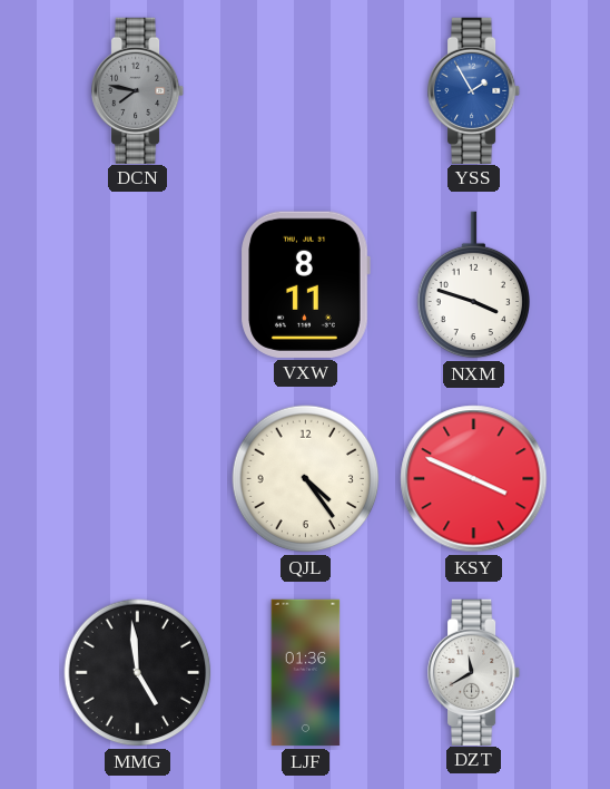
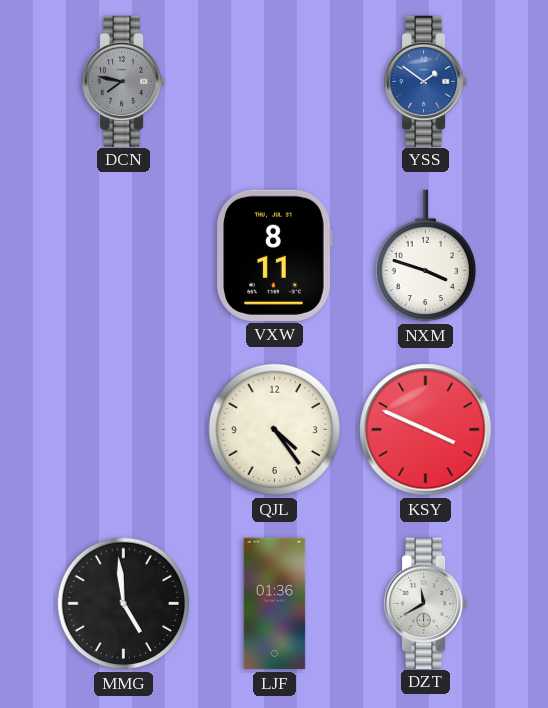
YSS: 1:55 -> 1:51 (427, 81)
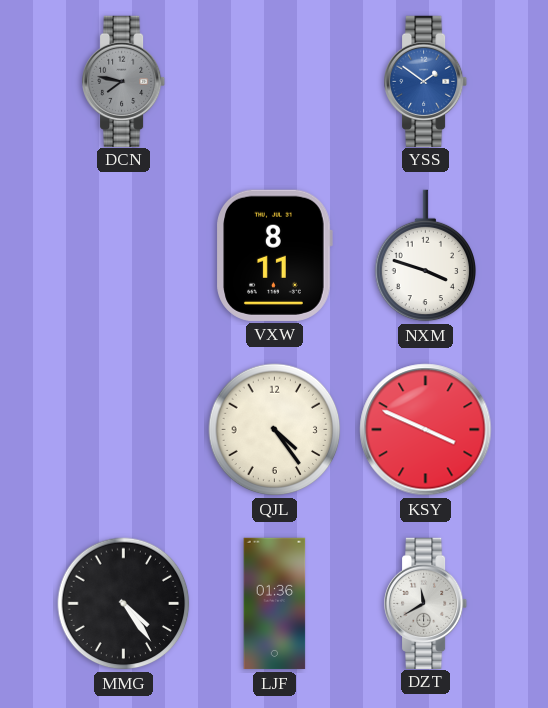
MMG: 4:59 -> 4:24 (124, 604)
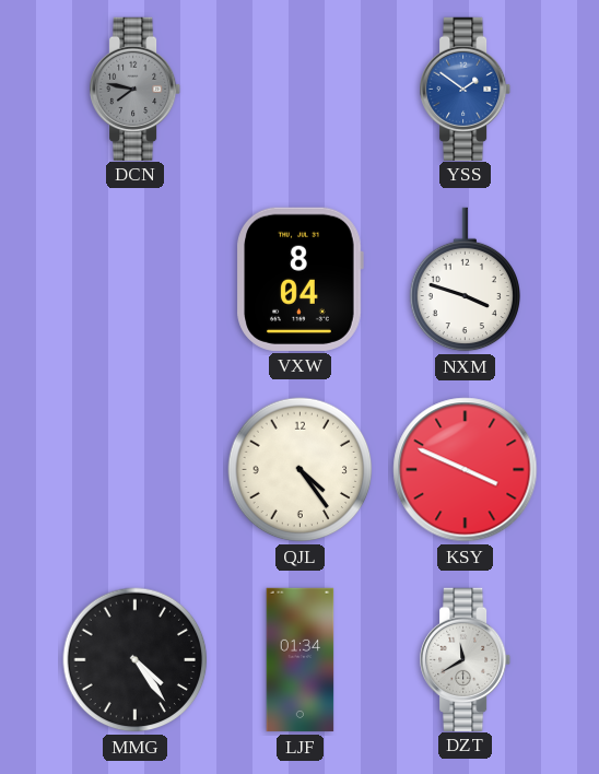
VXW: 8:11 -> 8:04 (299, 279)
LJF: 01:36 -> 01:34 (301, 660)
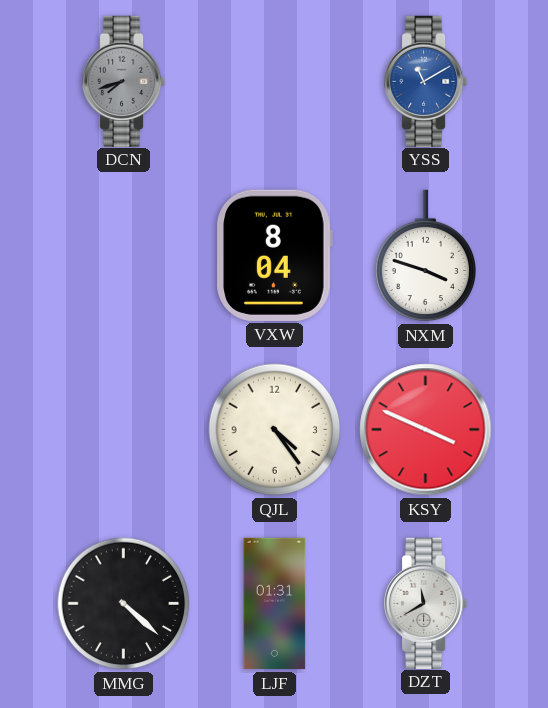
DCN: 7:47 -> 7:42 (125, 81)
YSS: 1:51 -> 11:10 (427, 81)
MMG: 4:24 -> 4:22 (124, 604)
LJF: 01:34 -> 01:31 (275, 604)
